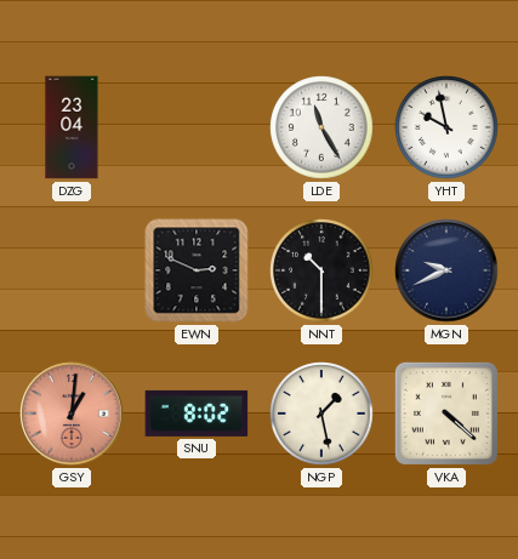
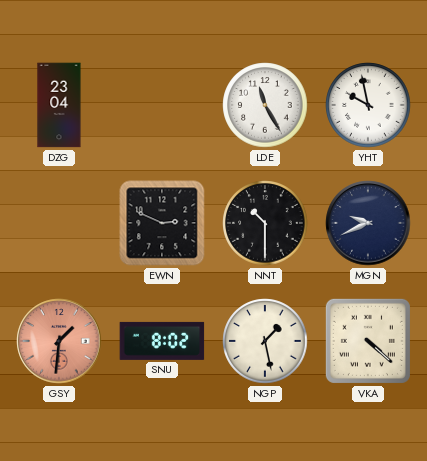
GSY: 1:01 -> 1:31 (59, 341)
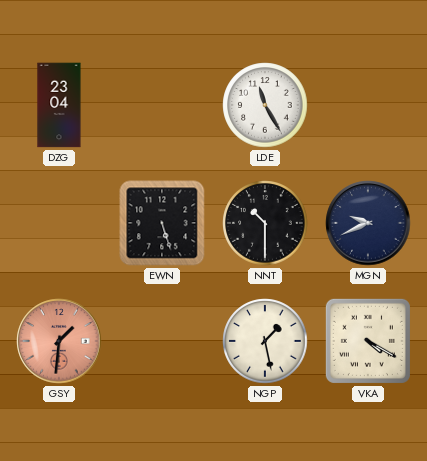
YHT: 9:58 -> none (368, 105)
EWN: 2:49 -> 5:27 (162, 223)
SNU: 8:02 -> none (162, 341)
VKA: 4:22 -> 4:20 (368, 341)
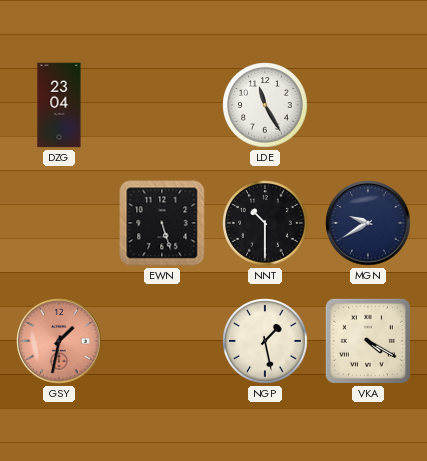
MGN: 9:41 -> 9:40 (368, 223)
GSY: 1:31 -> 1:32 (59, 341)
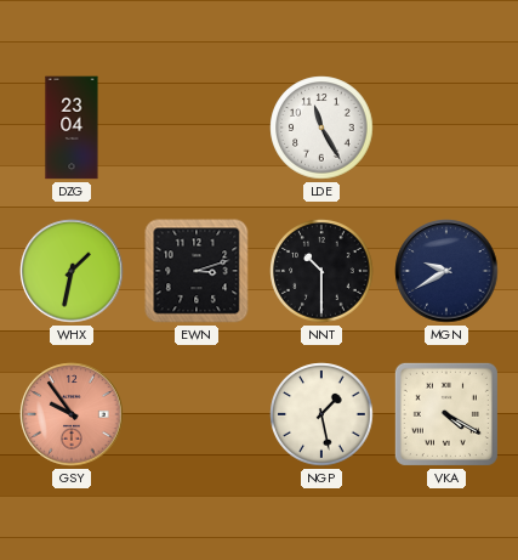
WHX: none -> 1:32 (72, 271)
EWN: 5:27 -> 3:12 (197, 271)
GSY: 1:32 -> 9:54 (72, 414)
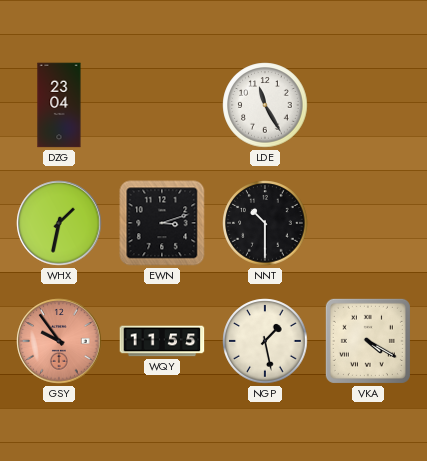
MGN: 9:40 -> none (446, 271)
WQY: none -> 11:55 (162, 341)
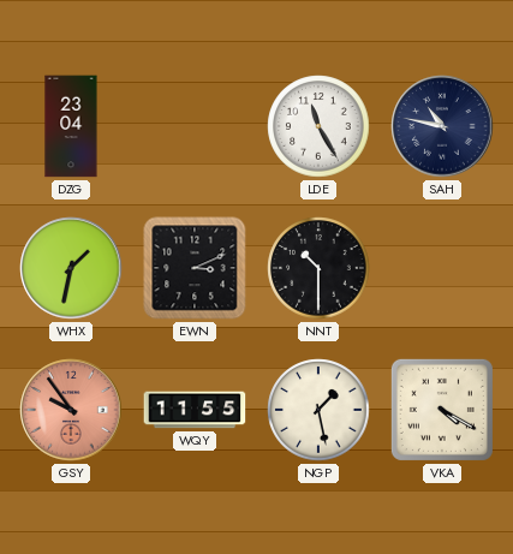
SAH: none -> 10:47 (442, 126)
EWN: 3:12 -> 3:11 (195, 268)
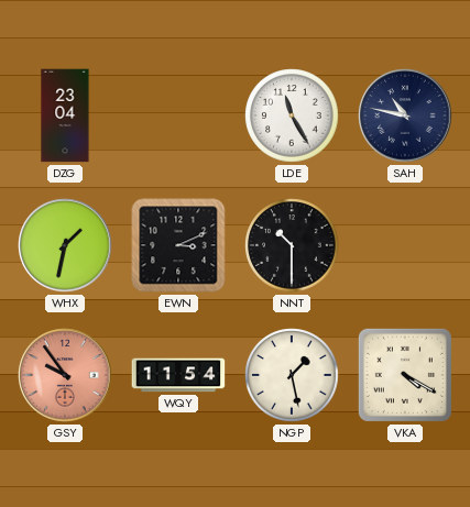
WQY: 11:55 -> 11:54 (178, 375)
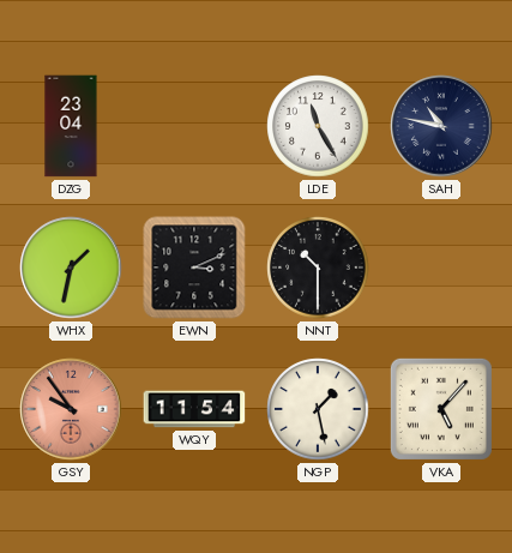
VKA: 4:20 -> 5:07 (441, 409)
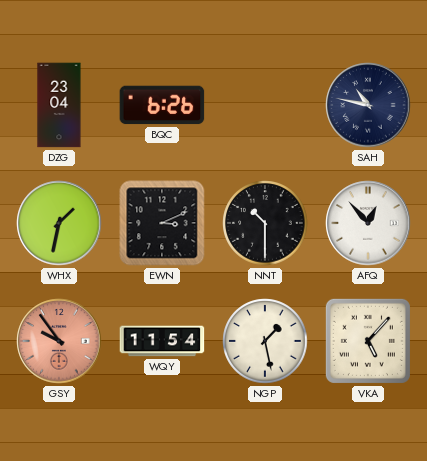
BQC: none -> 6:26 (162, 105)
LDE: 11:25 -> none (318, 126)
AFQ: none -> 12:53 (368, 223)
